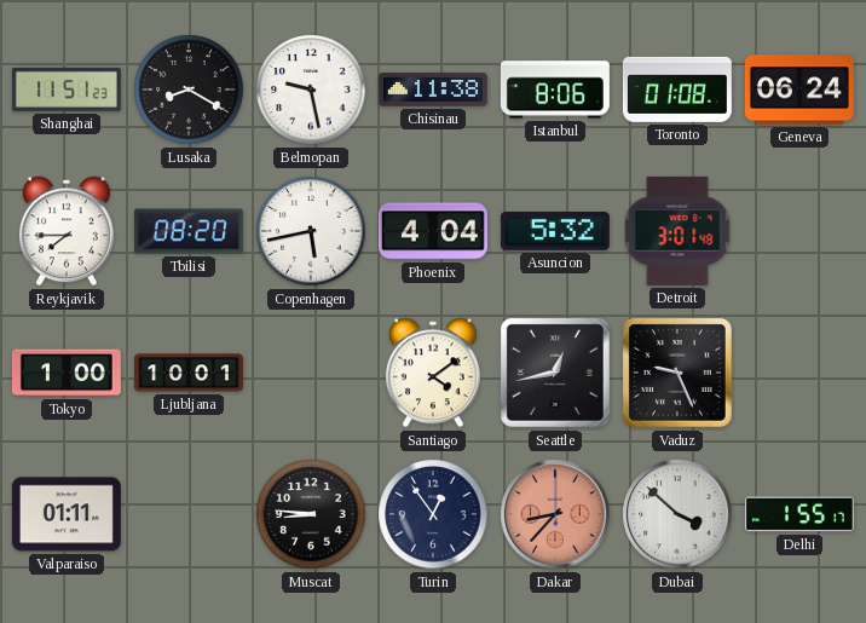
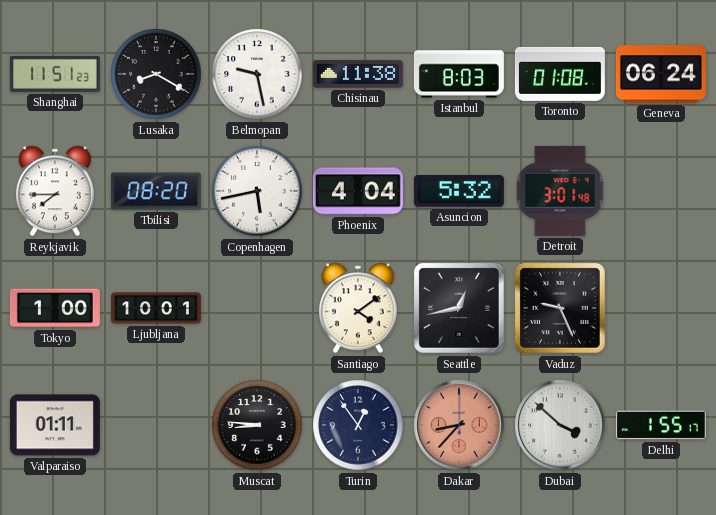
Istanbul: 8:06 -> 8:03 (459, 74)
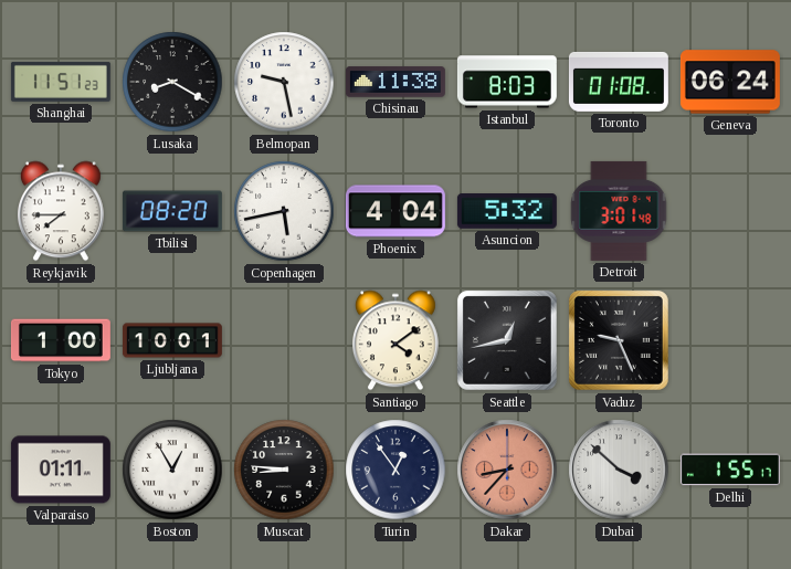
Boston: none -> 12:55 (172, 470)
